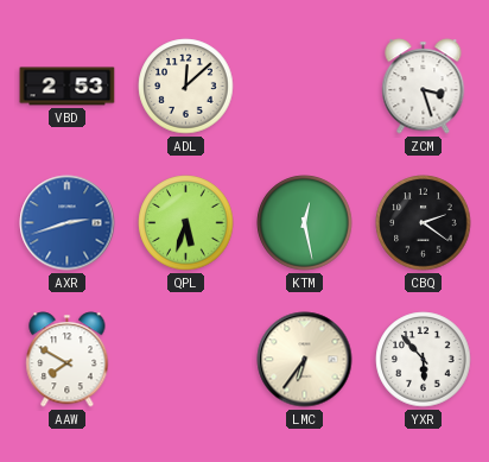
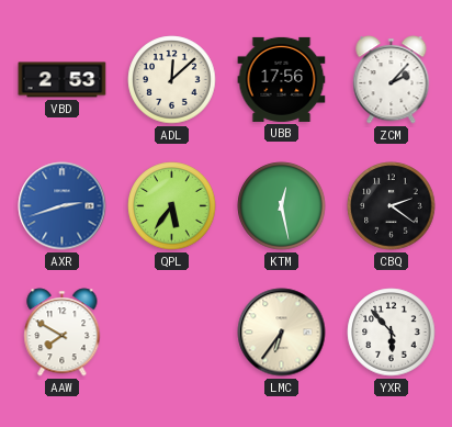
UBB: none -> 17:56 (282, 79)
ZCM: 3:27 -> 2:07 (392, 80)
QPL: 5:33 -> 5:36 (172, 206)
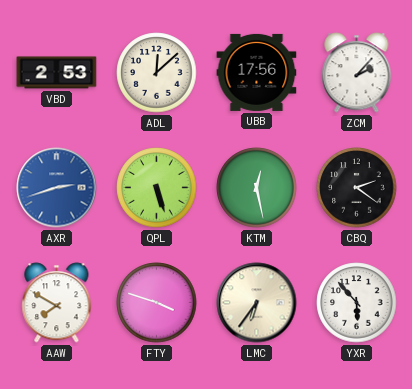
QPL: 5:36 -> 5:27 (157, 188)
FTY: none -> 3:48 (157, 303)
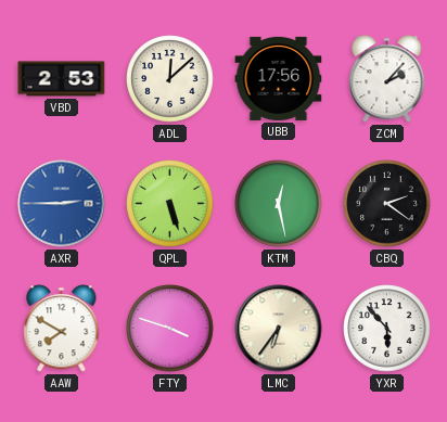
AXR: 2:42 -> 2:45 (62, 204)
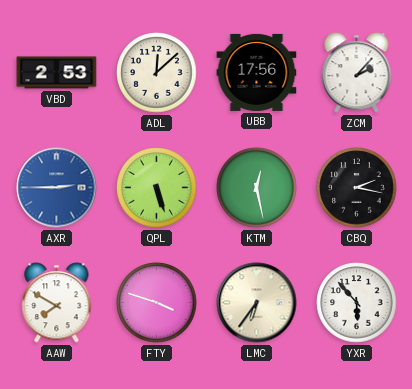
CBQ: 2:21 -> 2:17 (357, 188)
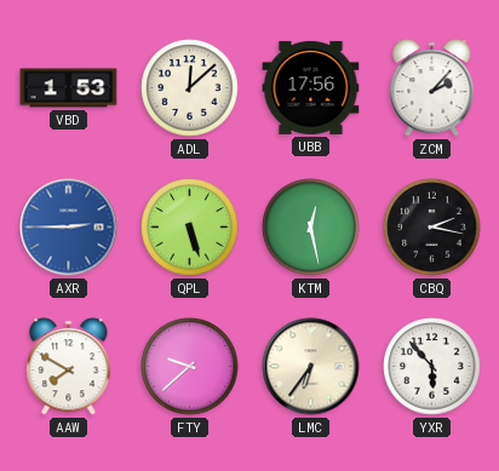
VBD: 2:53 -> 1:53 (69, 88)
FTY: 3:48 -> 9:38 (190, 367)
